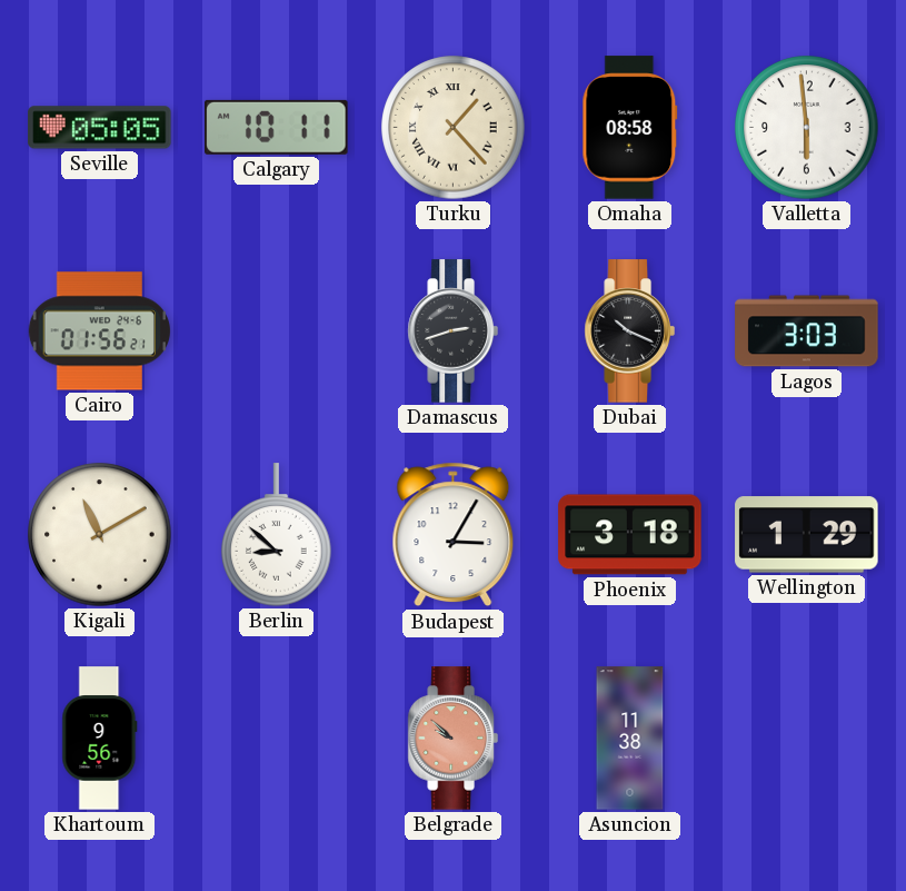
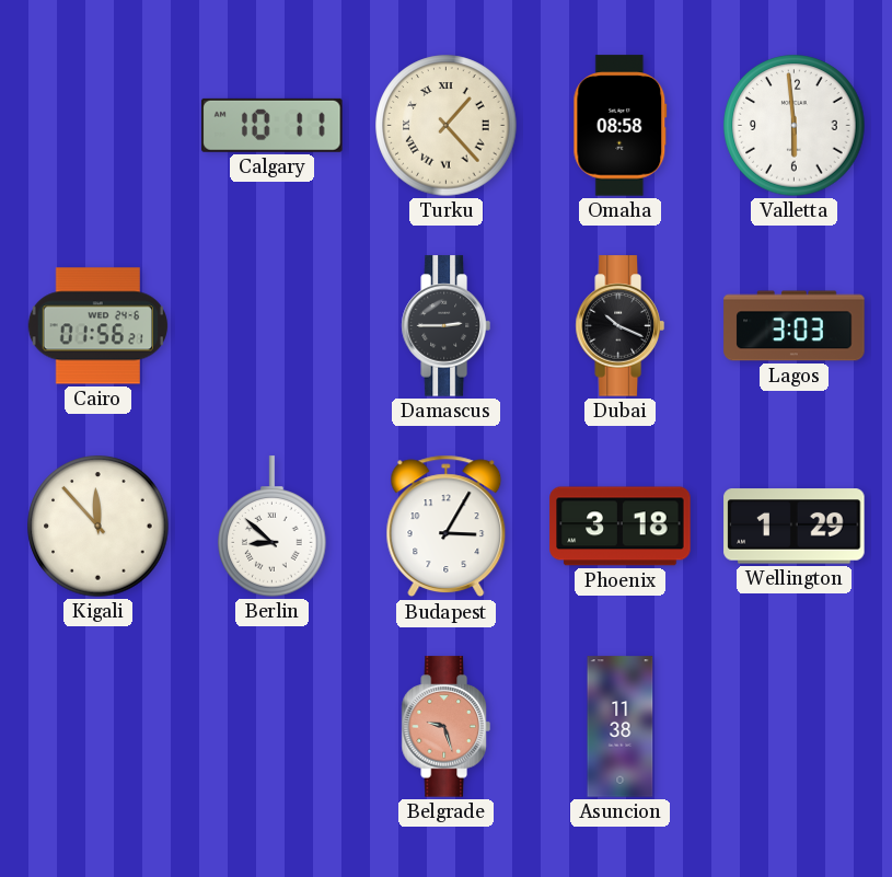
Seville: 05:05 -> none (100, 128)
Damascus: 2:42 -> 2:45 (445, 326)
Kigali: 11:10 -> 11:53 (99, 527)
Khartoum: 9:56 -> none (100, 739)
Belgrade: 9:52 -> 9:27 (445, 727)
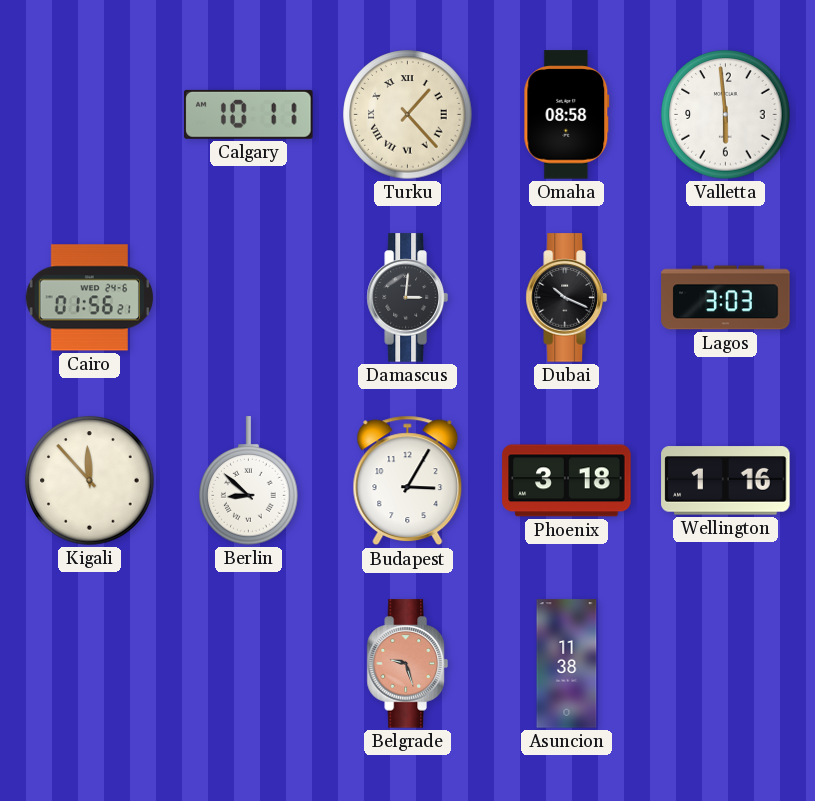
Damascus: 2:45 -> 3:01 (407, 298)
Wellington: 1:29 -> 1:16 (726, 481)
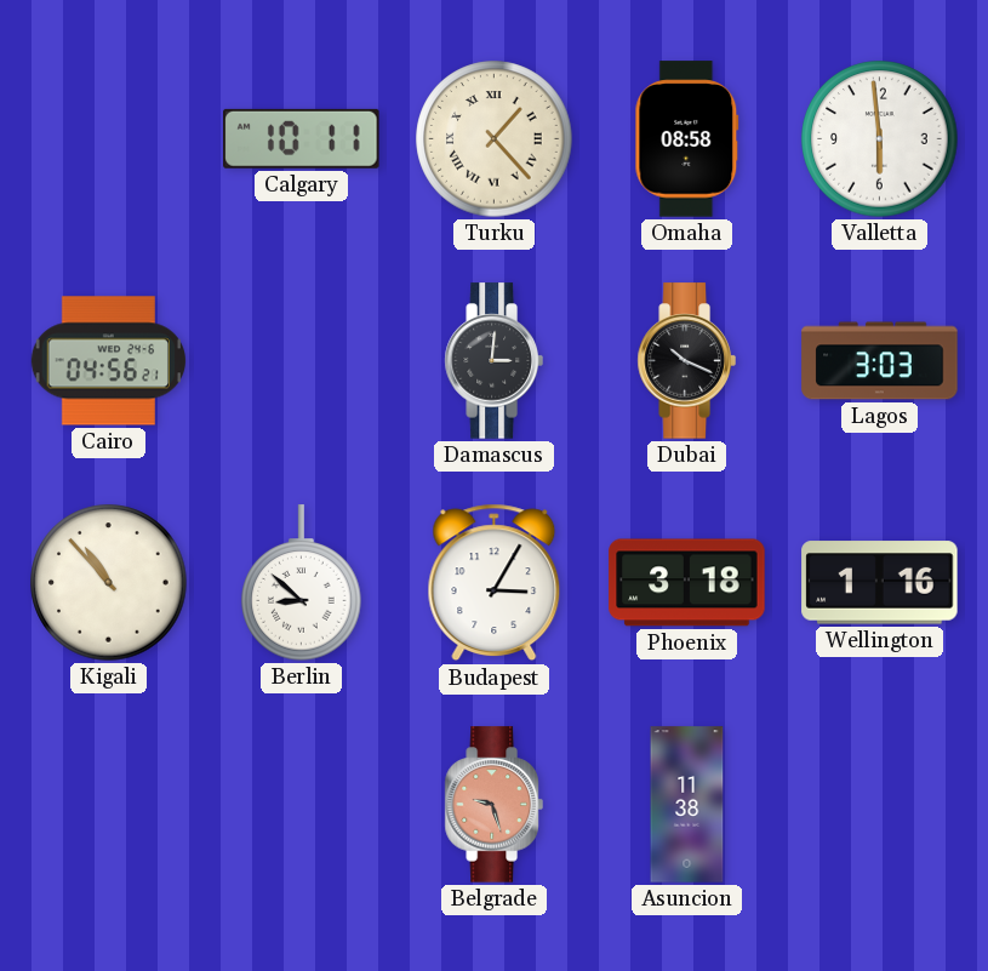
Cairo: 01:56 -> 04:56 (108, 361)
Kigali: 11:53 -> 10:53 (109, 583)
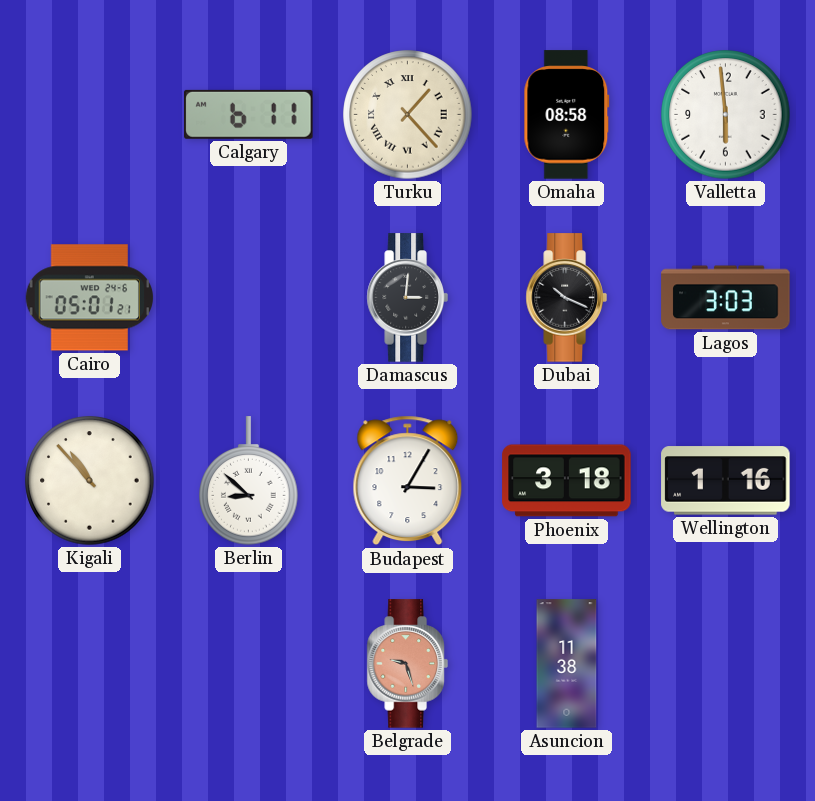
Calgary: 10:11 -> 6:11 (249, 114)
Cairo: 04:56 -> 05:01 (89, 298)
